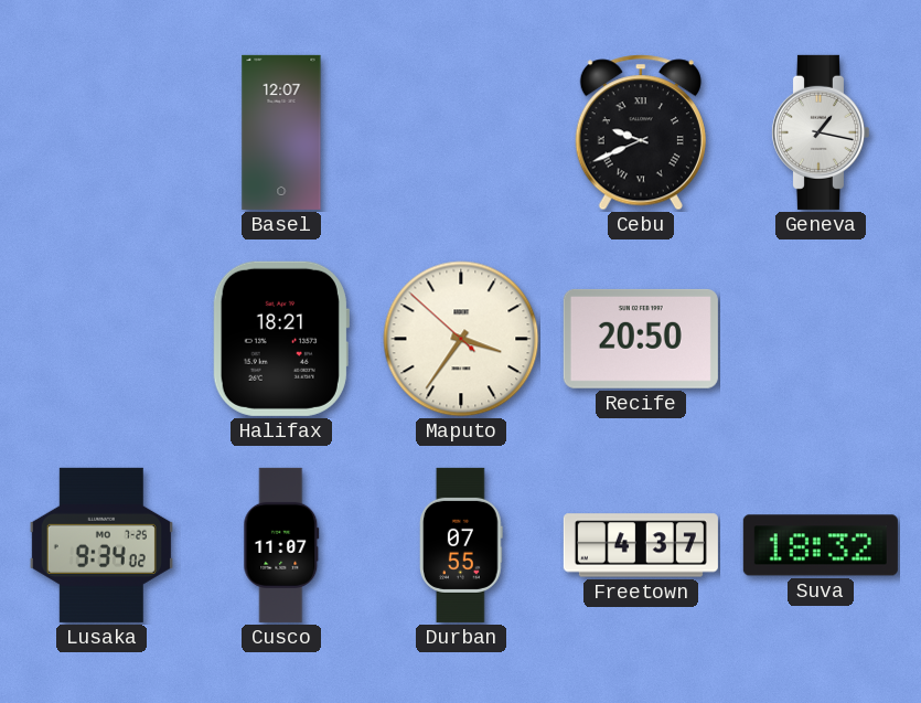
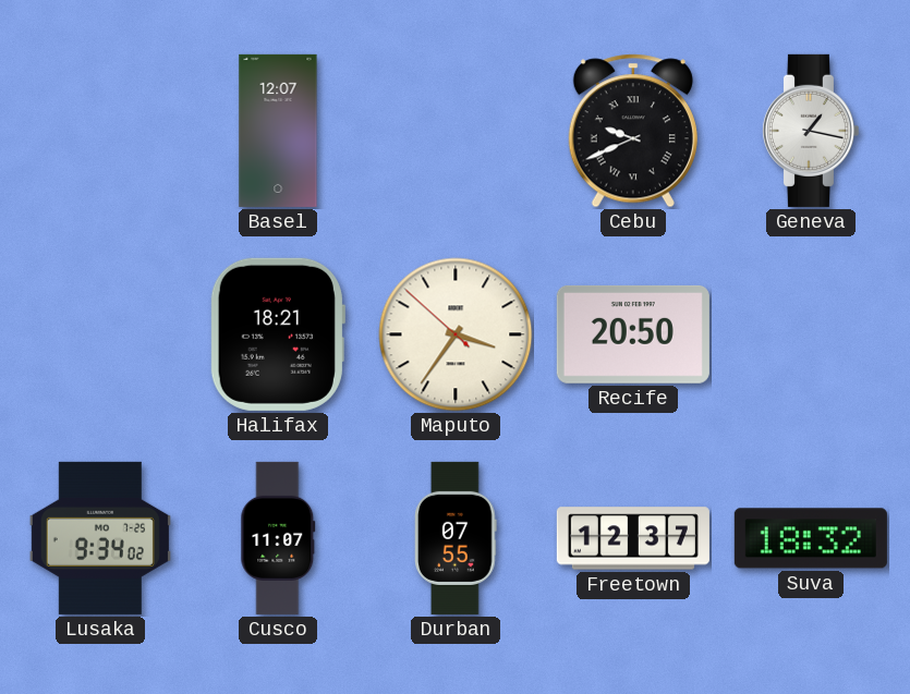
Freetown: 4:37 -> 12:37 (633, 538)
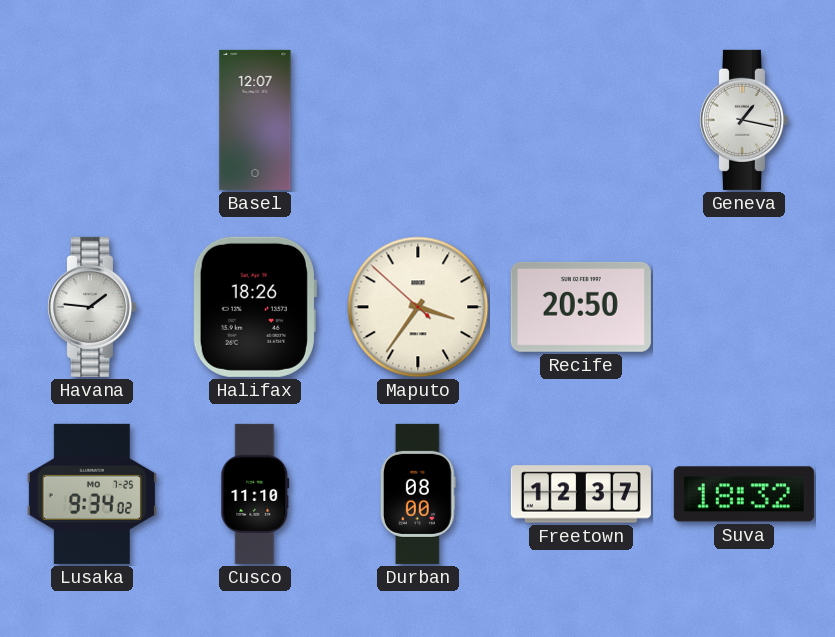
Cebu: 9:41 -> none (633, 131)
Havana: none -> 1:46 (91, 307)
Halifax: 18:21 -> 18:26 (254, 307)
Cusco: 11:07 -> 11:10 (255, 494)
Durban: 07:55 -> 08:00 (419, 494)
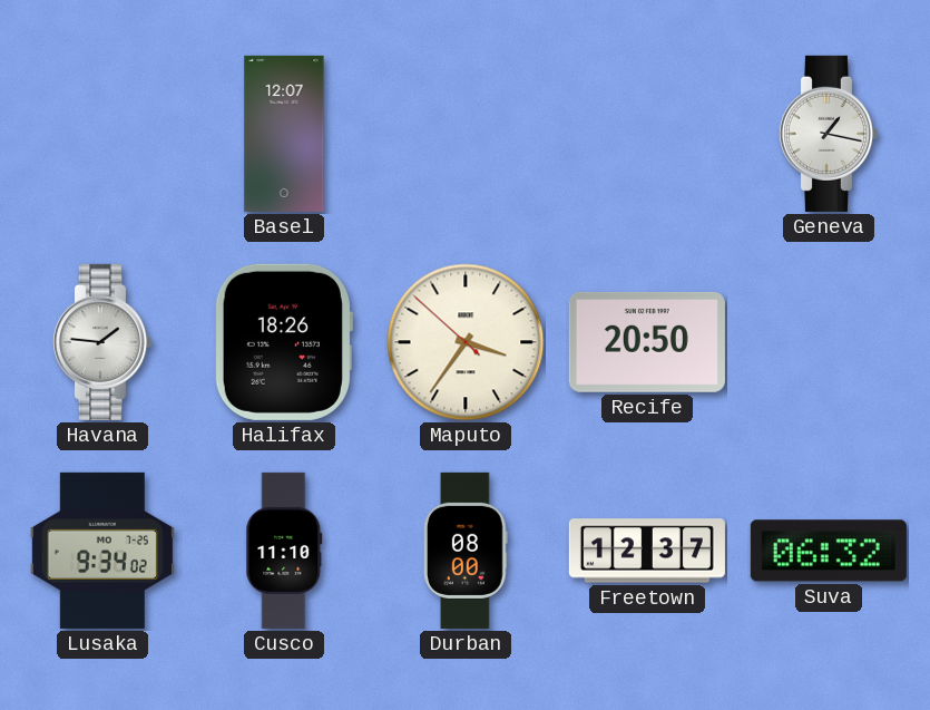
Suva: 18:32 -> 06:32 (829, 551)
